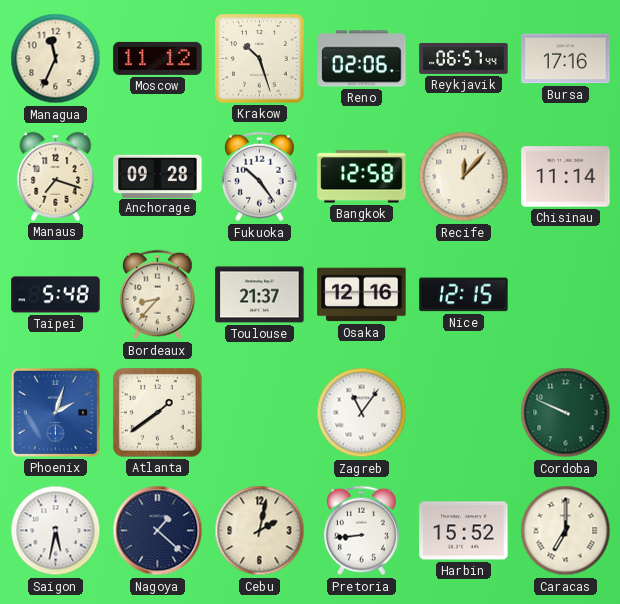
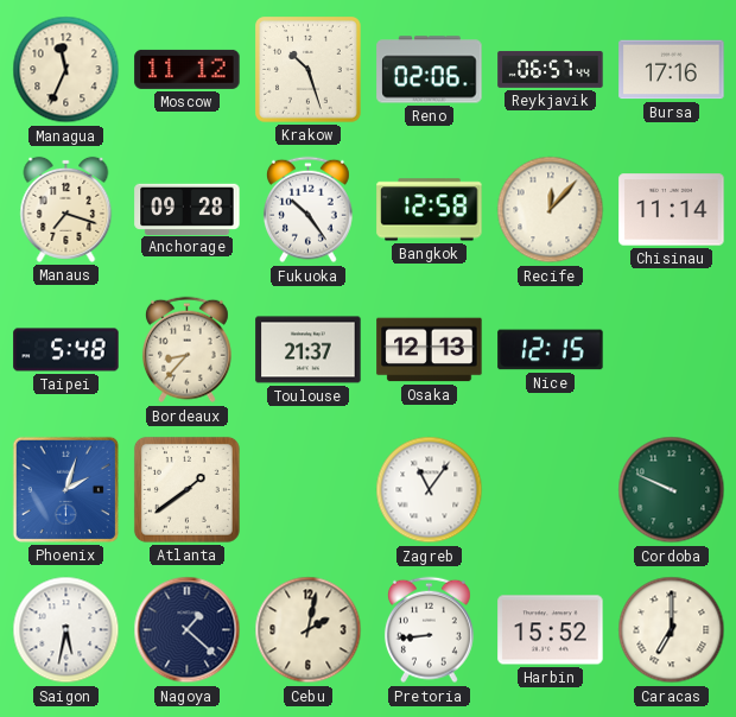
Osaka: 12:16 -> 12:13 (430, 350)
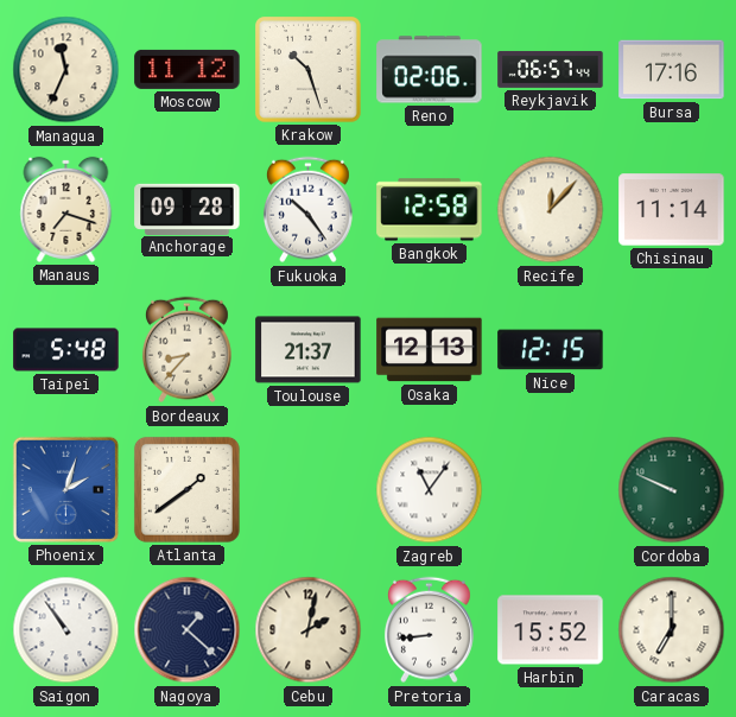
Saigon: 5:32 -> 10:54 (66, 630)
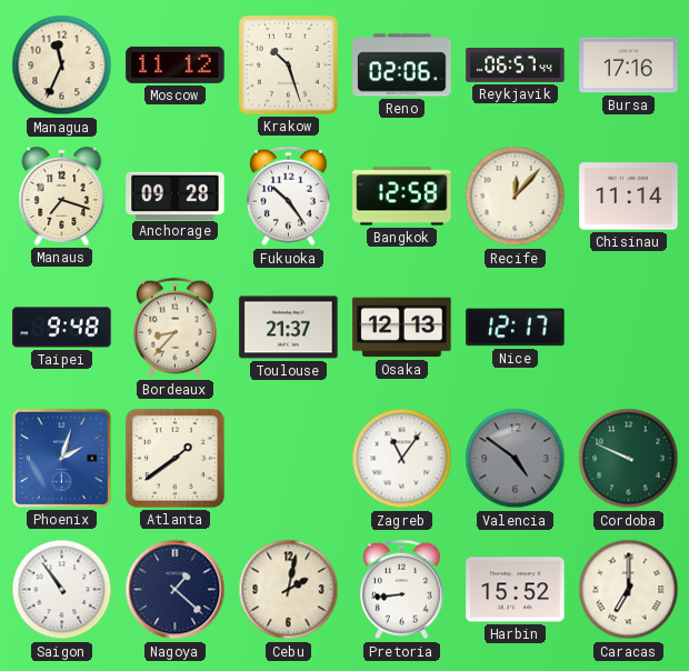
Taipei: 5:48 -> 9:48 (62, 328)
Nice: 12:15 -> 12:17 (516, 328)
Valencia: none -> 4:51 (516, 459)
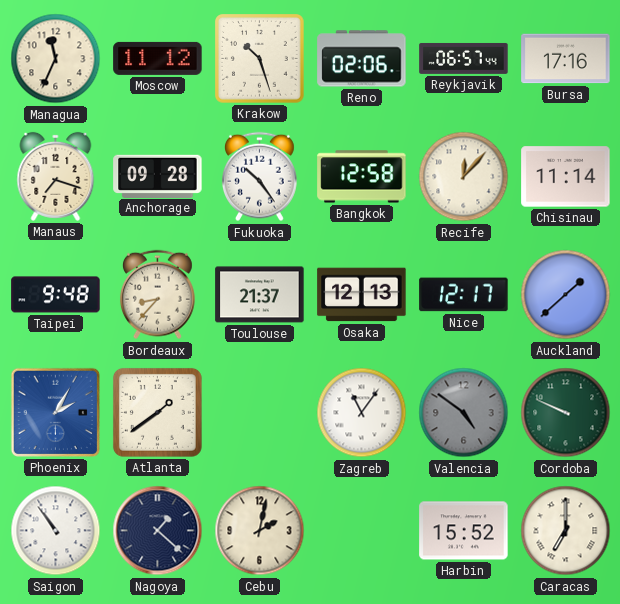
Auckland: none -> 1:38 (566, 295)
Phoenix: 2:03 -> 2:05 (55, 412)
Pretoria: 8:44 -> none (401, 590)
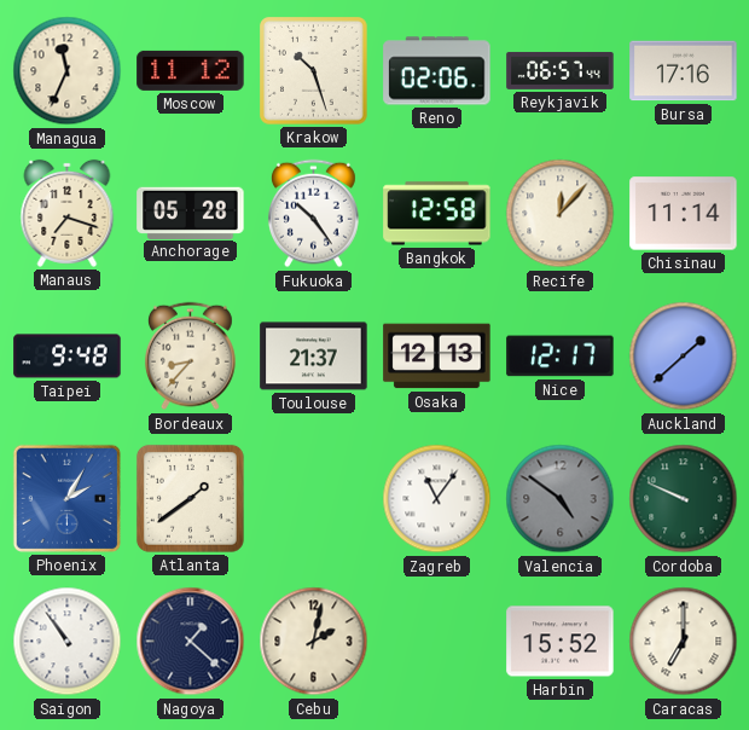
Anchorage: 09:28 -> 05:28 (191, 213)
